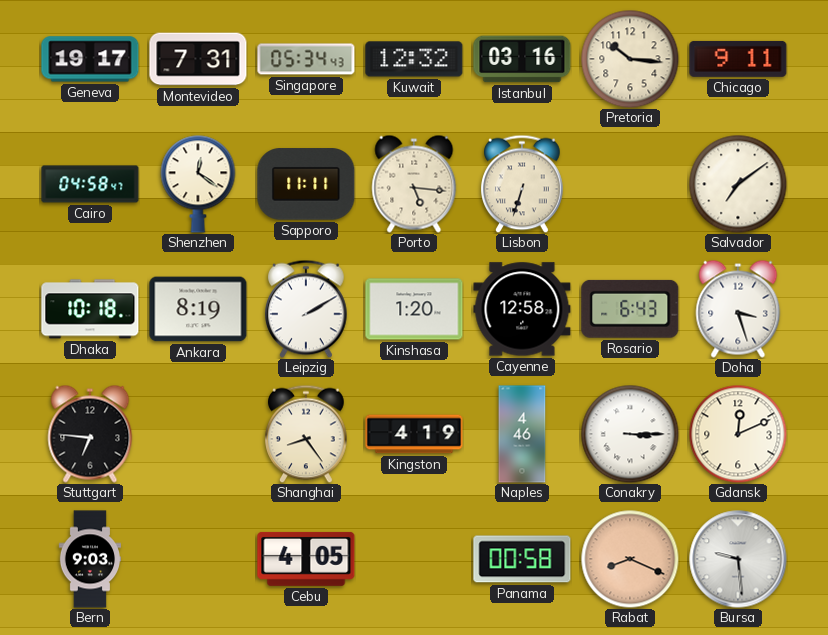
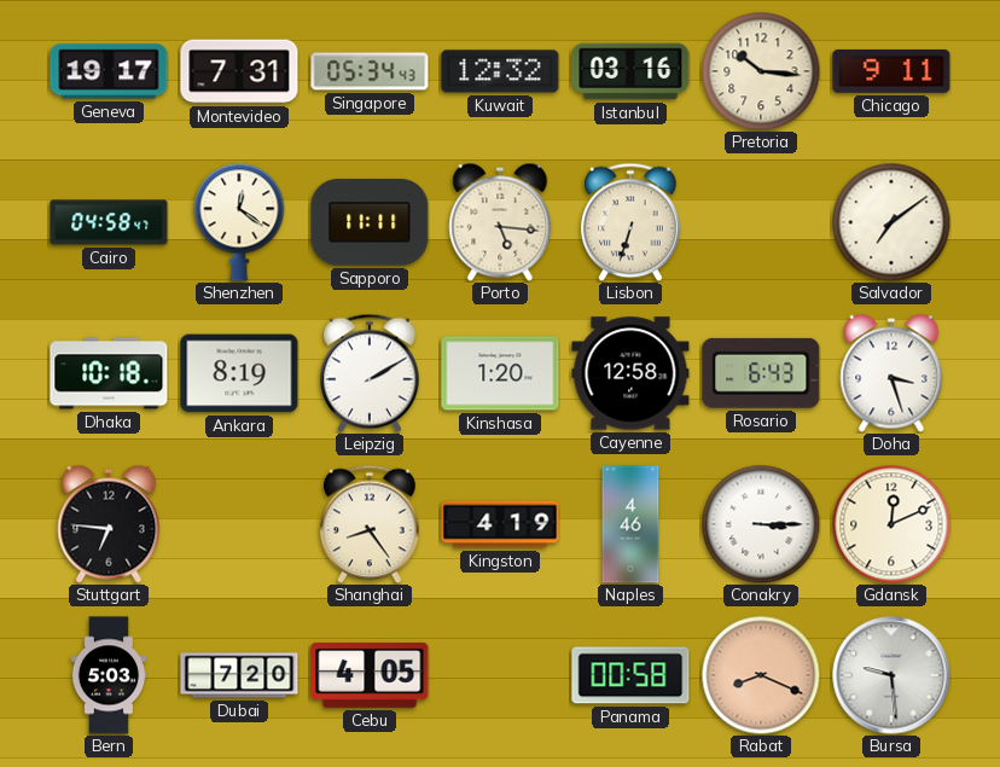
Bern: 9:03 -> 5:03 (107, 675)
Dubai: none -> 7:20 (239, 675)
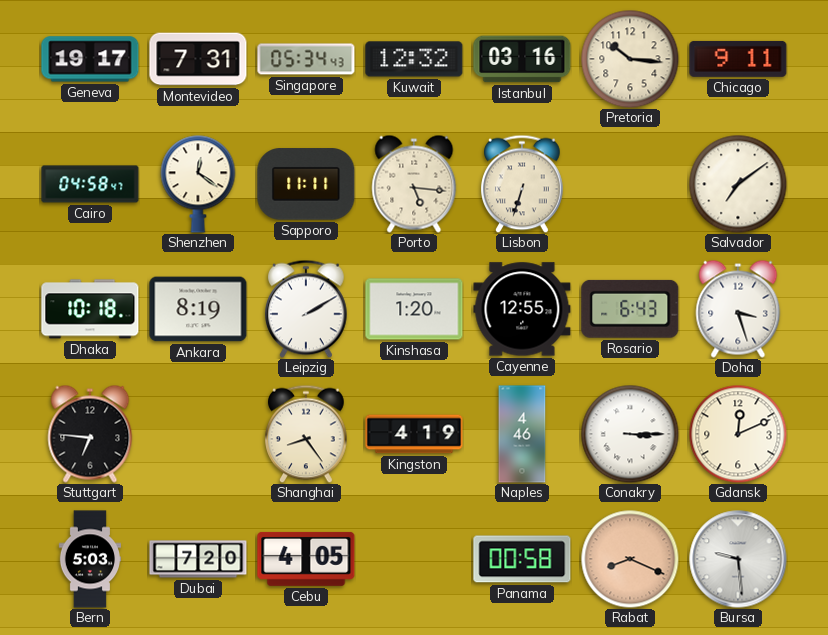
Cayenne: 12:58 -> 12:55 (522, 309)
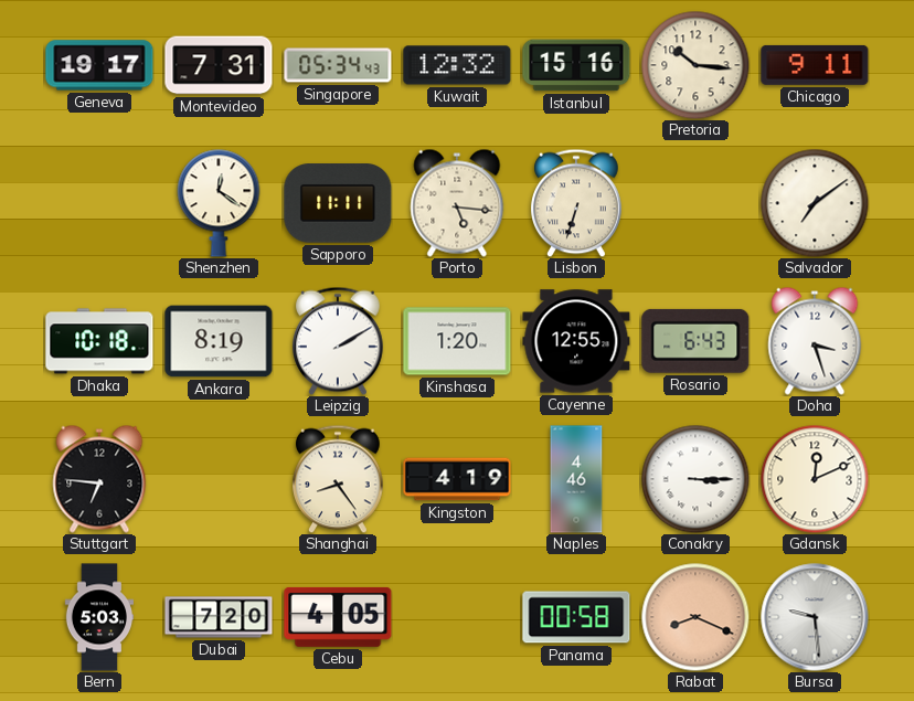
Istanbul: 03:16 -> 15:16 (576, 65)
Cairo: 04:58 -> none (90, 184)
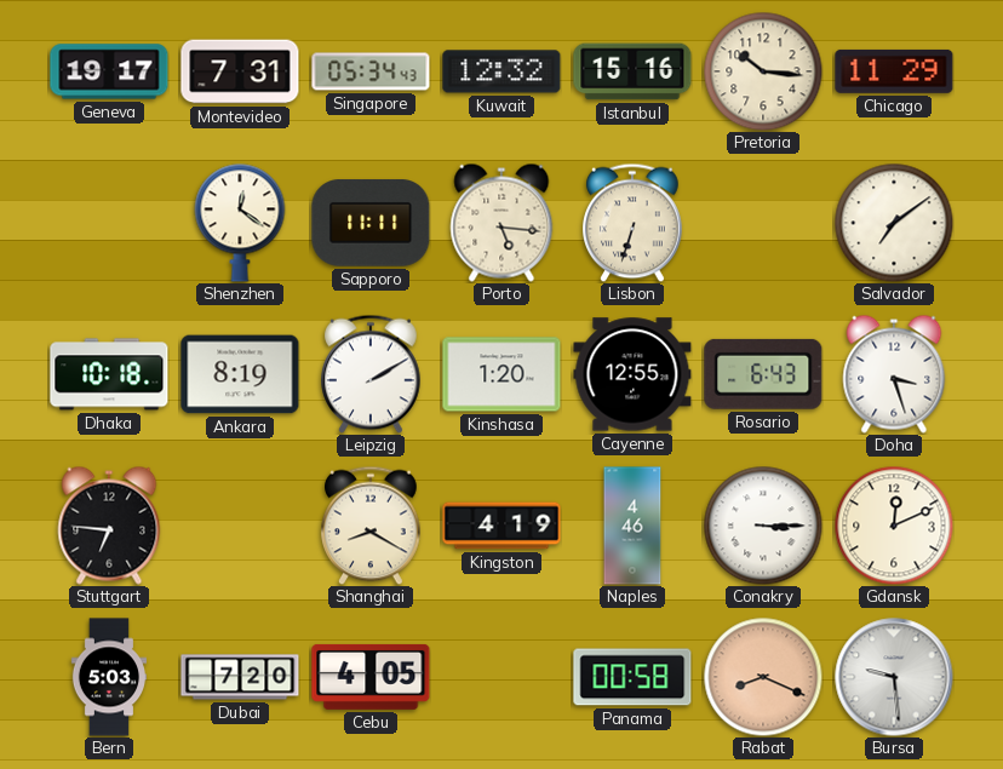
Chicago: 9:11 -> 11:29 (894, 71)
Shanghai: 8:24 -> 8:20 (372, 526)
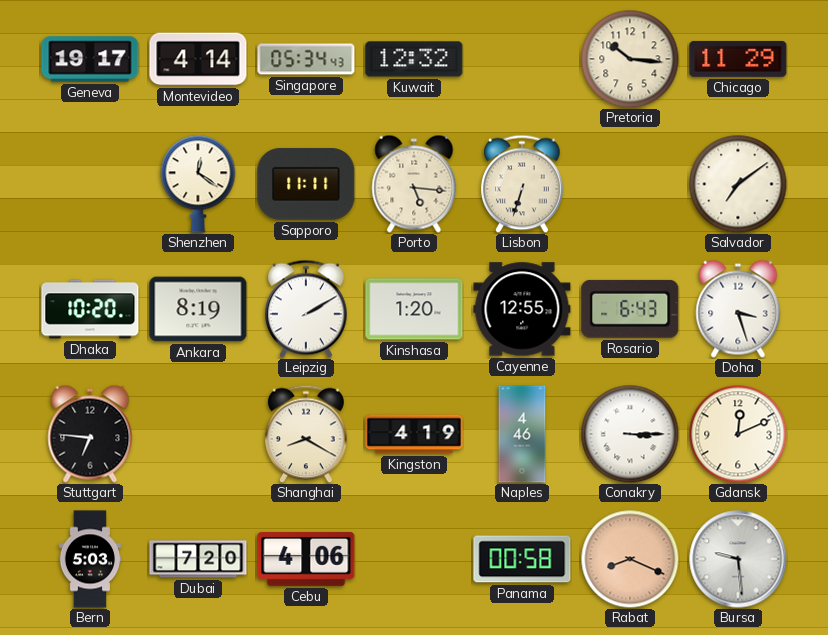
Montevideo: 7:31 -> 4:14 (198, 59)
Istanbul: 15:16 -> none (632, 71)
Dhaka: 10:18 -> 10:20 (90, 309)
Cebu: 4:05 -> 4:06 (306, 559)
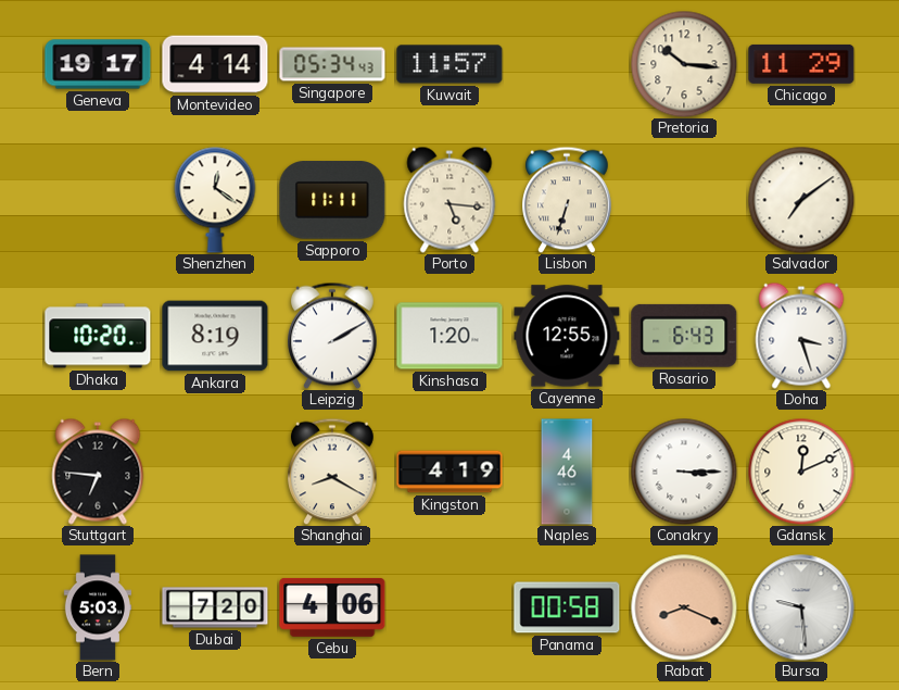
Kuwait: 12:32 -> 11:57 (449, 64)
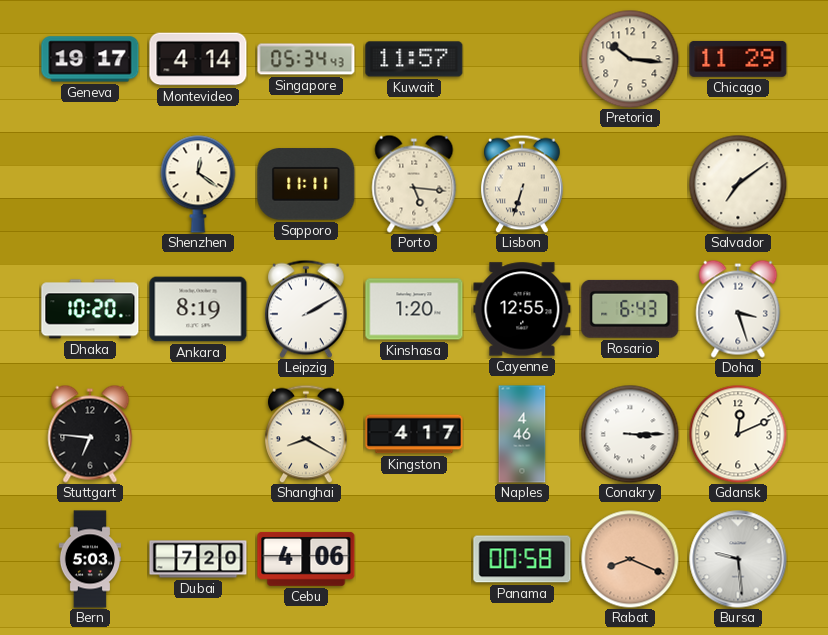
Kingston: 4:19 -> 4:17 (414, 434)
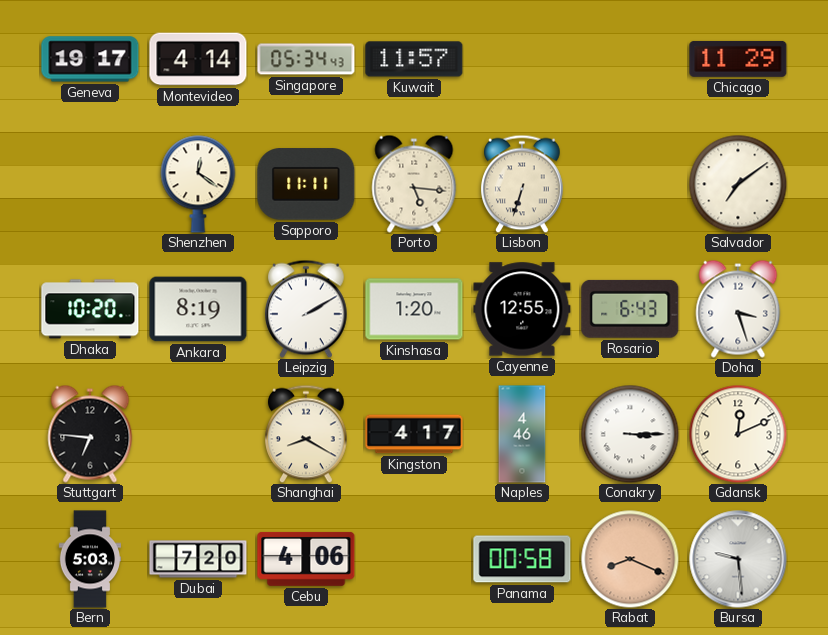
Pretoria: 10:16 -> none (630, 59)
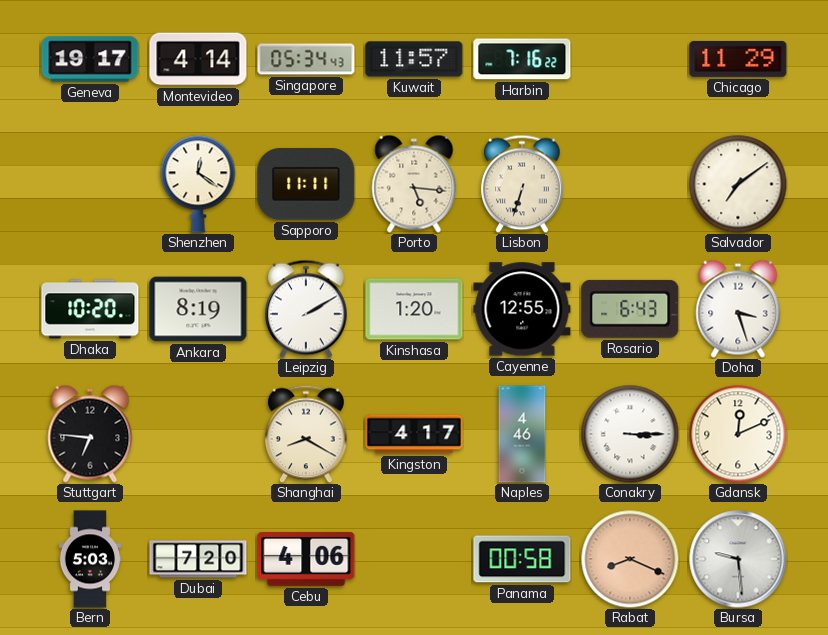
Harbin: none -> 7:16 (522, 59)
